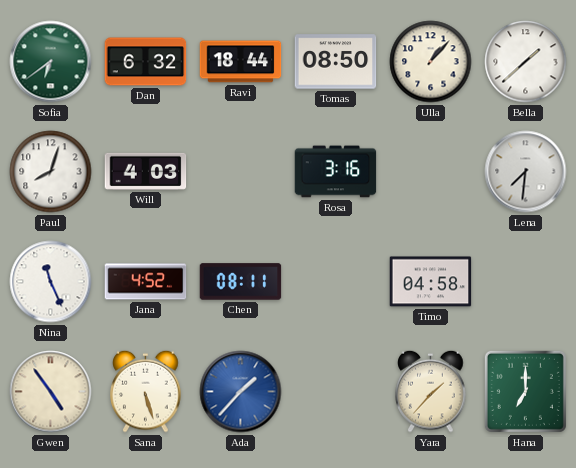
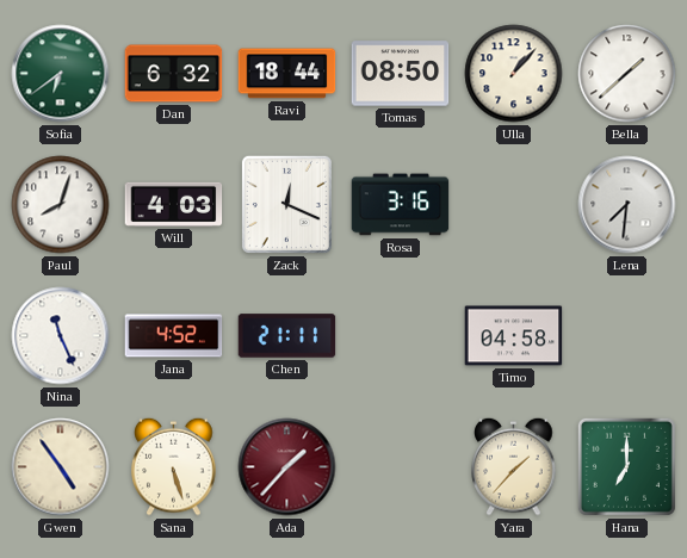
Zack: none -> 12:19 (286, 204)
Chen: 08:11 -> 21:11 (287, 336)
Ada dial: blue -> burgundy (287, 467)
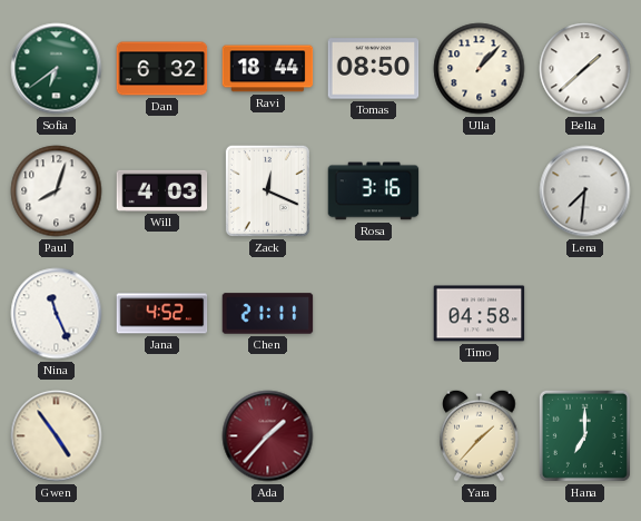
Sana: 5:27 -> none (174, 466)
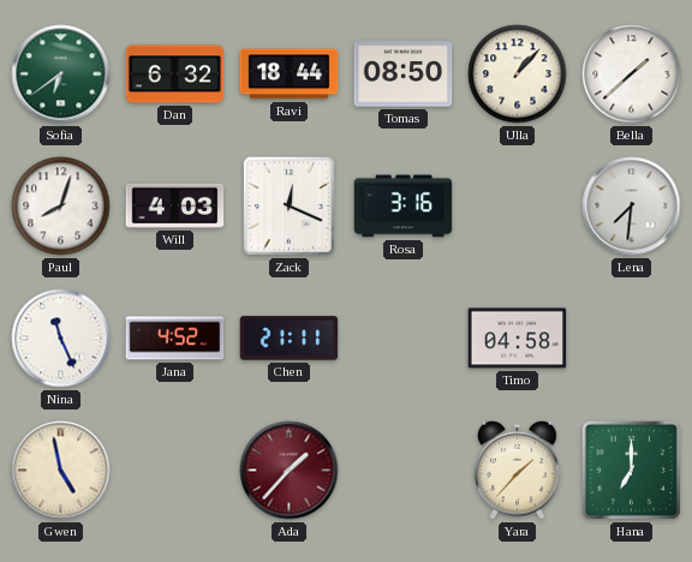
Gwen: 4:54 -> 4:58 (61, 471)
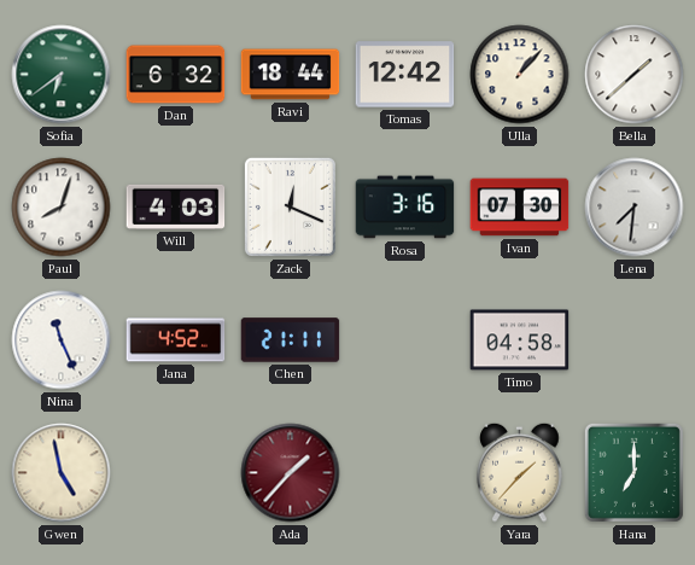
Tomas: 08:50 -> 12:42 (405, 75)
Ivan: none -> 07:30 (520, 208)
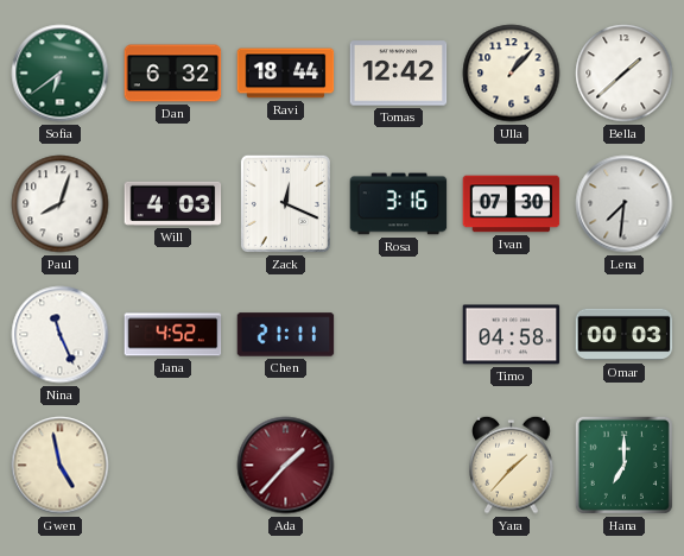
Omar: none -> 00:03 (625, 335)
